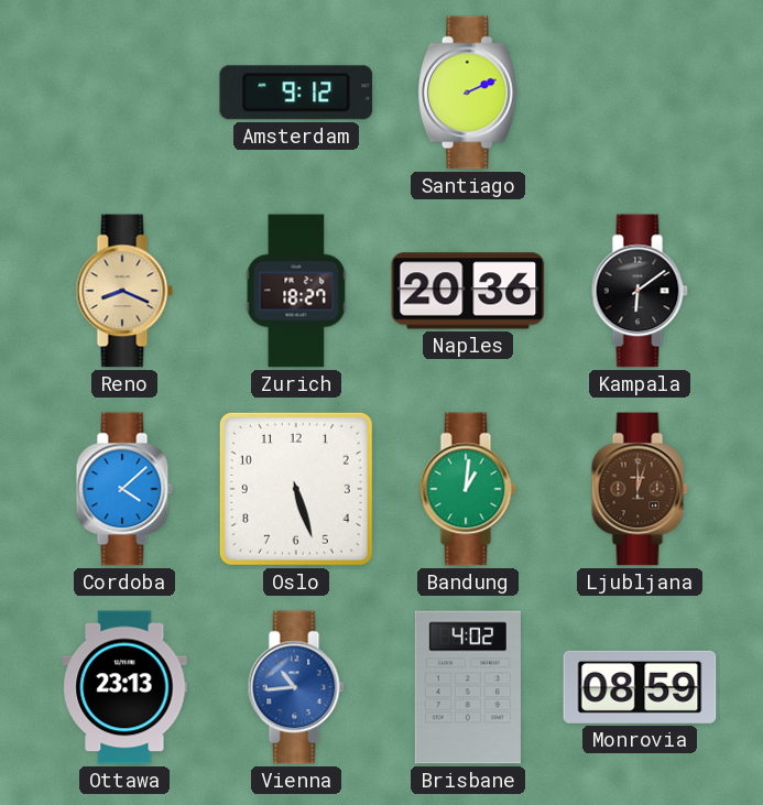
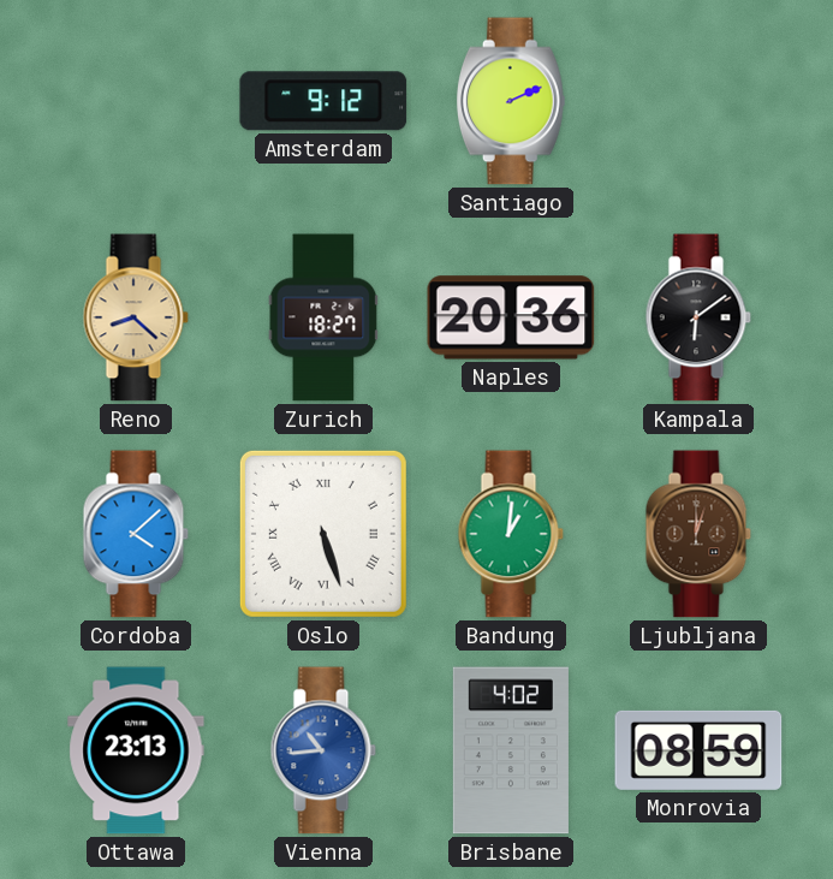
Reno: 8:19 -> 8:22 (136, 317)
Oslo numerals: Arabic -> Roman (323, 534)
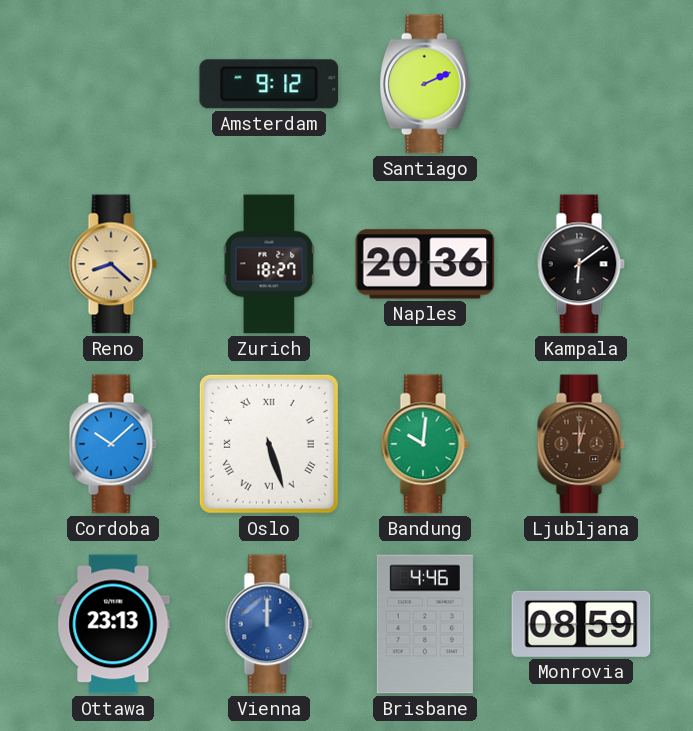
Cordoba: 4:08 -> 10:08 (113, 444)
Bandung: 1:01 -> 10:01 (425, 444)
Vienna: 10:44 -> 12:00 (269, 624)
Brisbane: 4:02 -> 4:46 (425, 624)
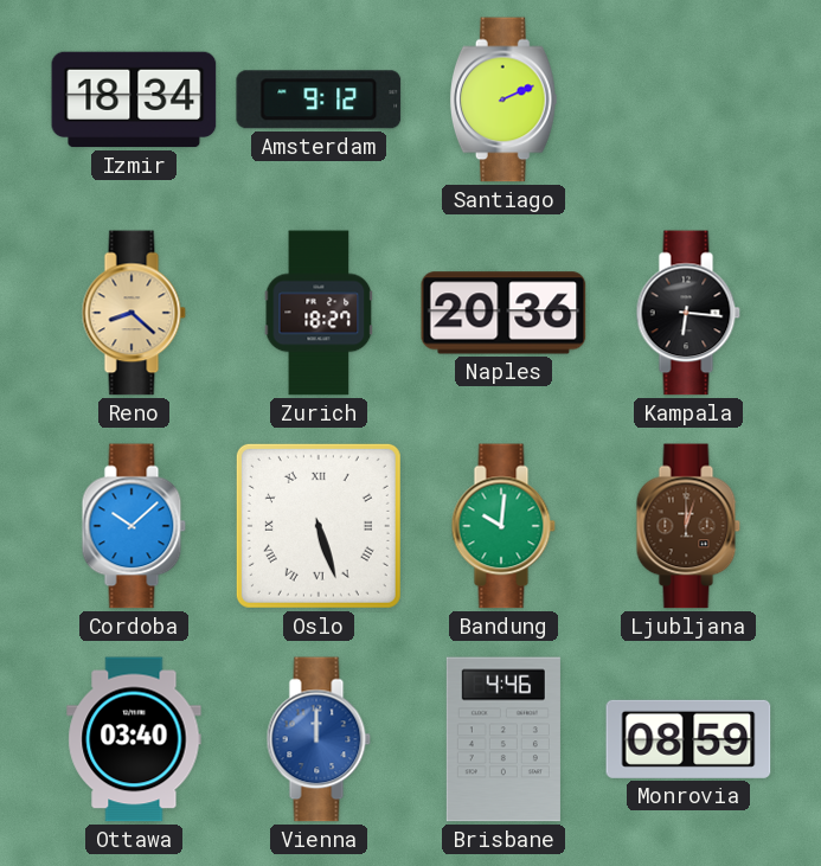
Izmir: none -> 18:34 (134, 100)
Kampala: 6:09 -> 6:16 (688, 313)
Ottawa: 23:13 -> 03:40 (134, 739)
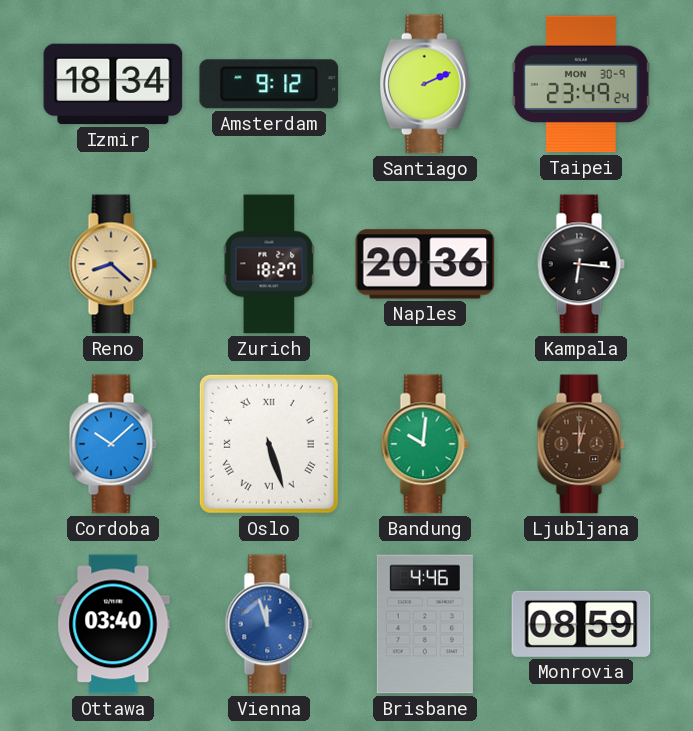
Taipei: none -> 23:49 (581, 84)
Vienna: 12:00 -> 11:57 (269, 624)
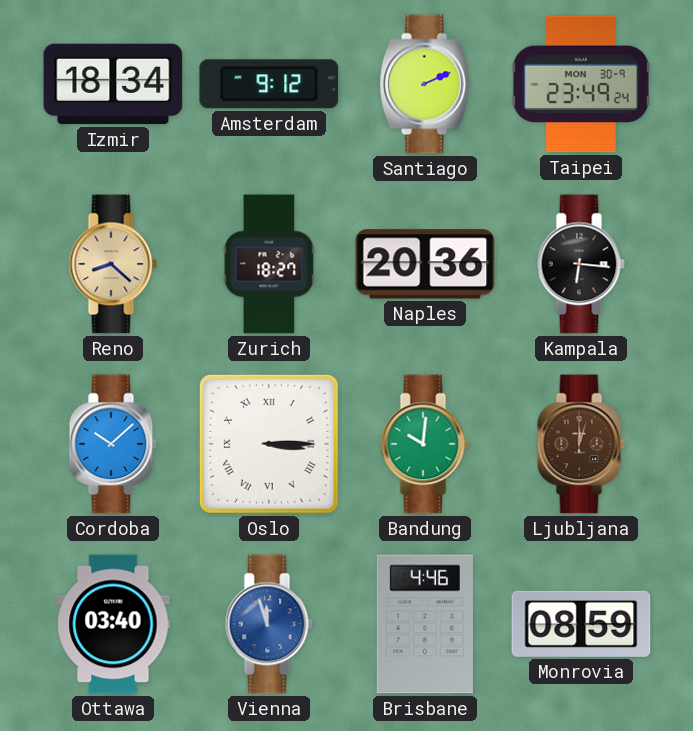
Oslo: 5:27 -> 3:15 (269, 444)
